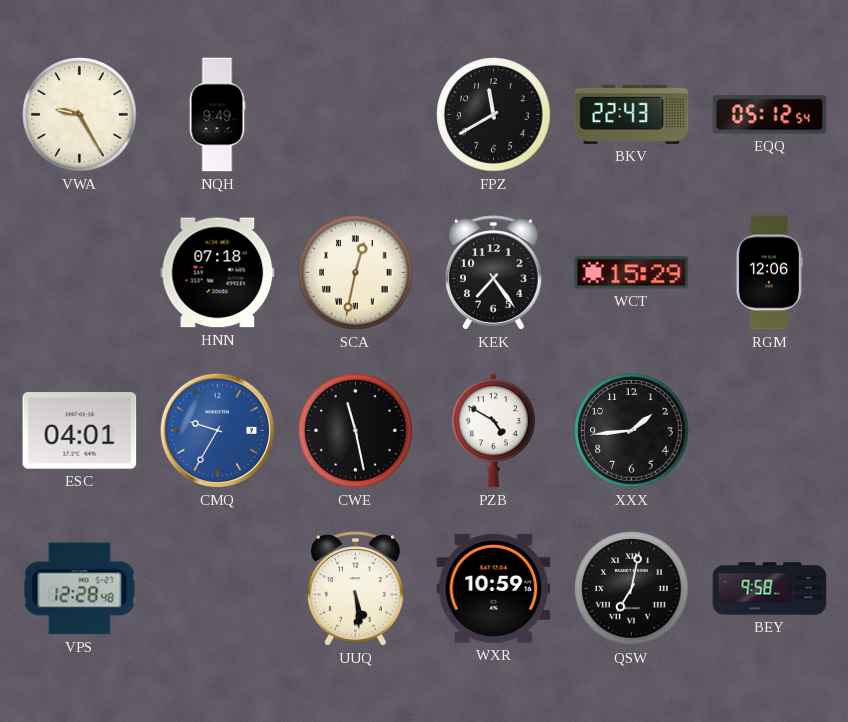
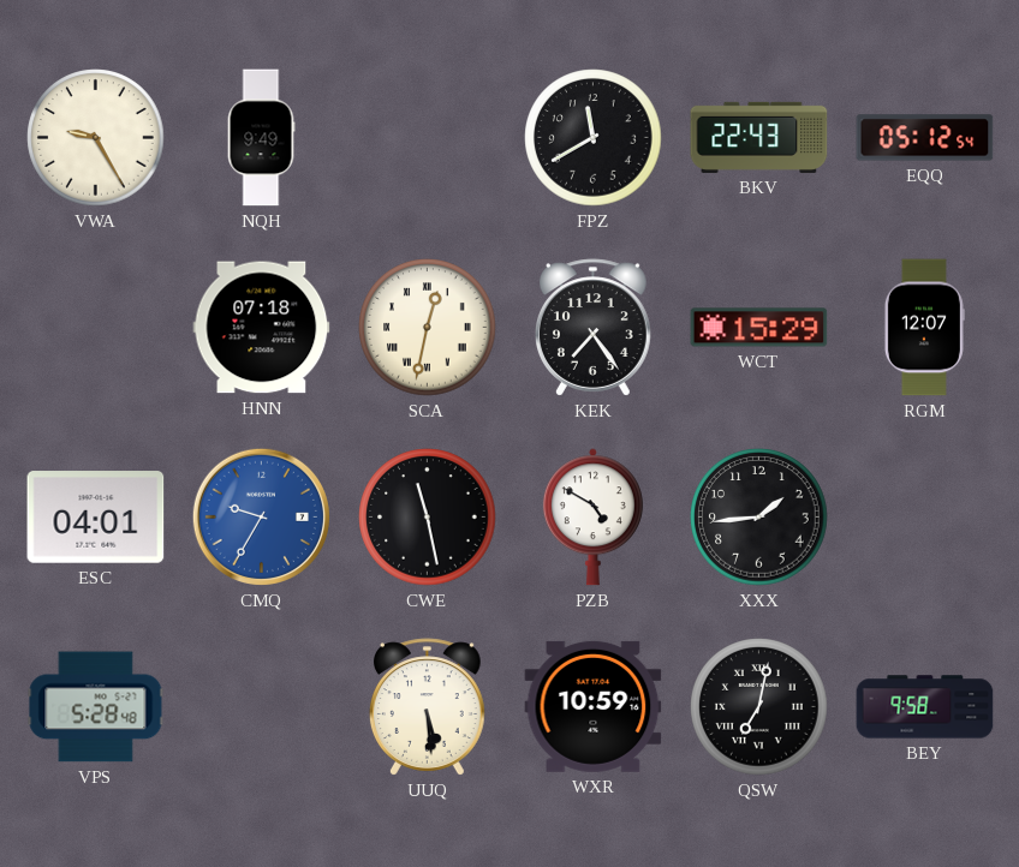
RGM: 12:06 -> 12:07 (924, 328)
VPS: 12:28 -> 5:28 (96, 707)
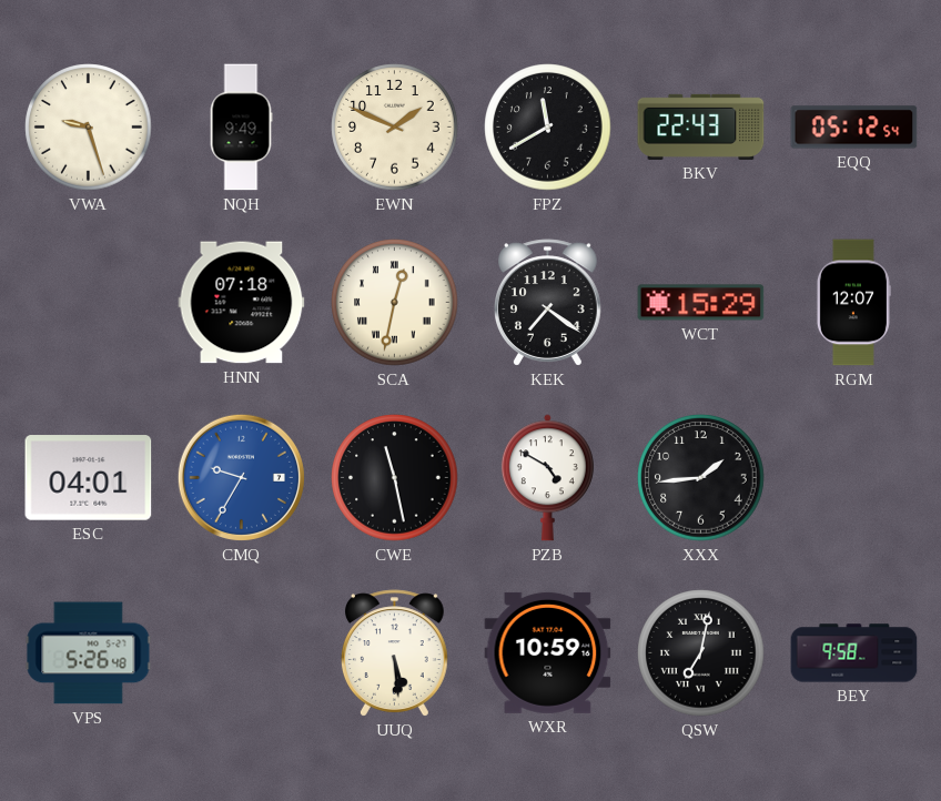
VWA: 9:25 -> 9:27 (89, 128)
EWN: none -> 1:49 (395, 128)
KEK: 7:24 -> 7:21 (547, 303)
VPS: 5:28 -> 5:26 (89, 653)
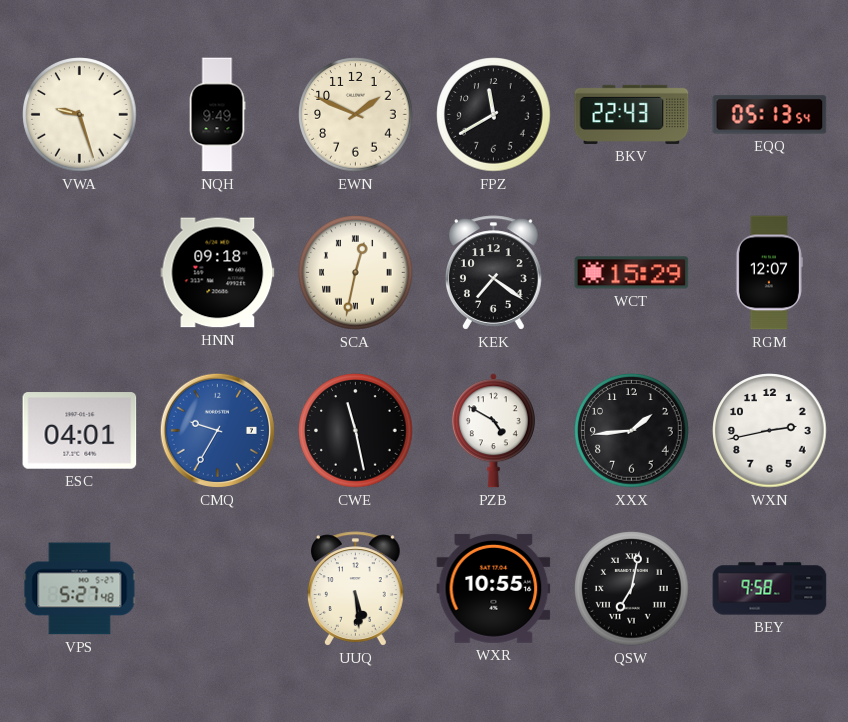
EQQ: 05:12 -> 05:13 (770, 115)
HNN: 07:18 -> 09:18 (218, 273)
WXN: none -> 2:43 (770, 431)
VPS: 5:26 -> 5:27 (80, 589)
WXR: 10:59 -> 10:55 (494, 588)
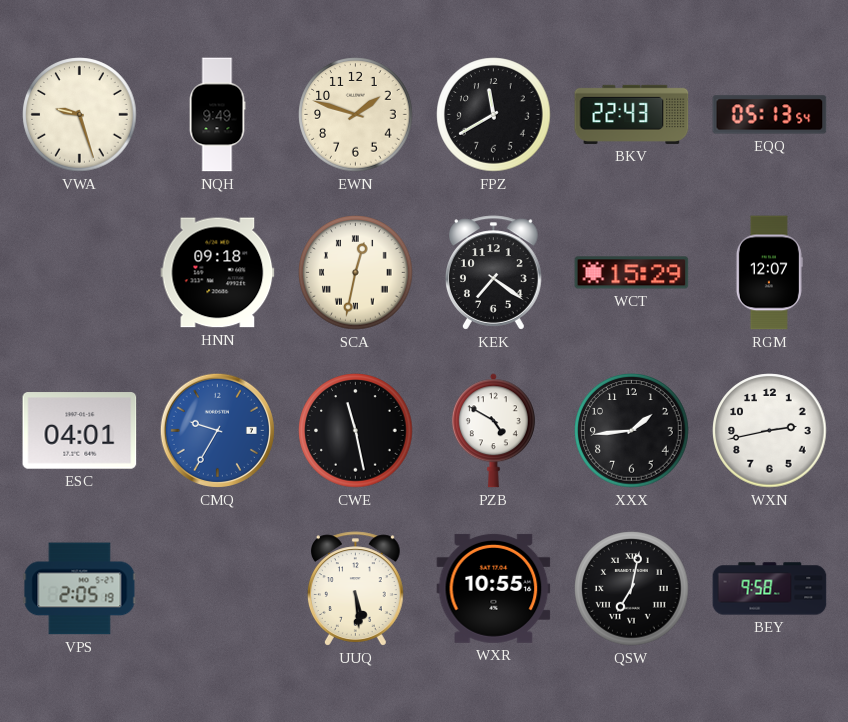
EWN: 1:49 -> 1:48 (356, 115)
VPS: 5:27 -> 2:05 (80, 589)
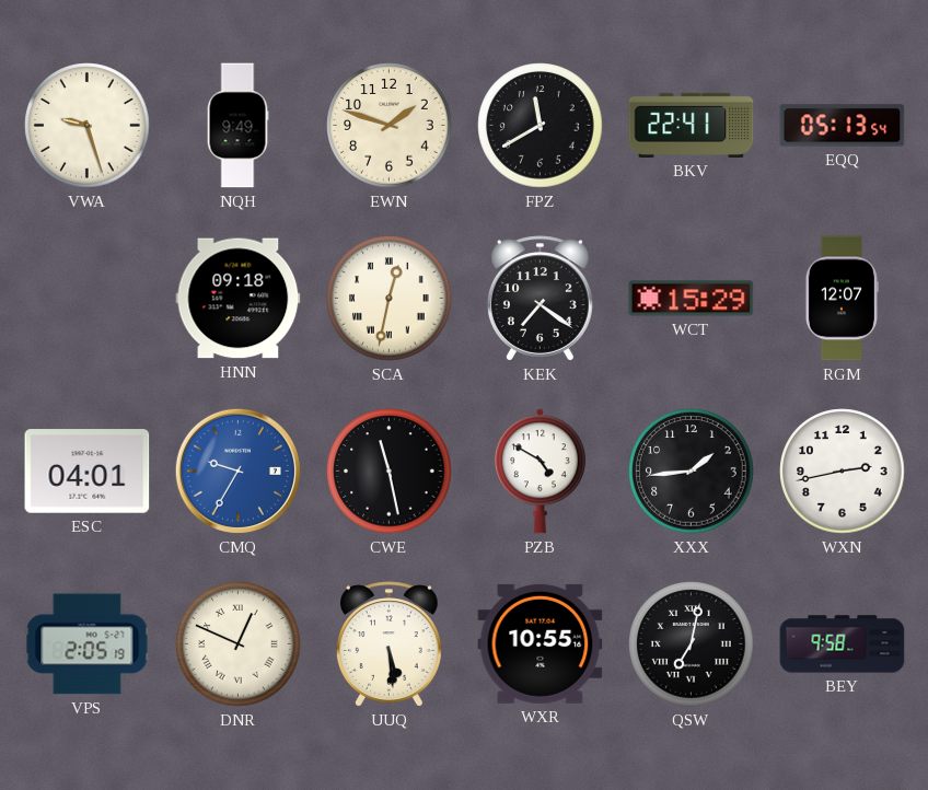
BKV: 22:43 -> 22:41 (692, 125)
DNR: none -> 12:49 (239, 644)
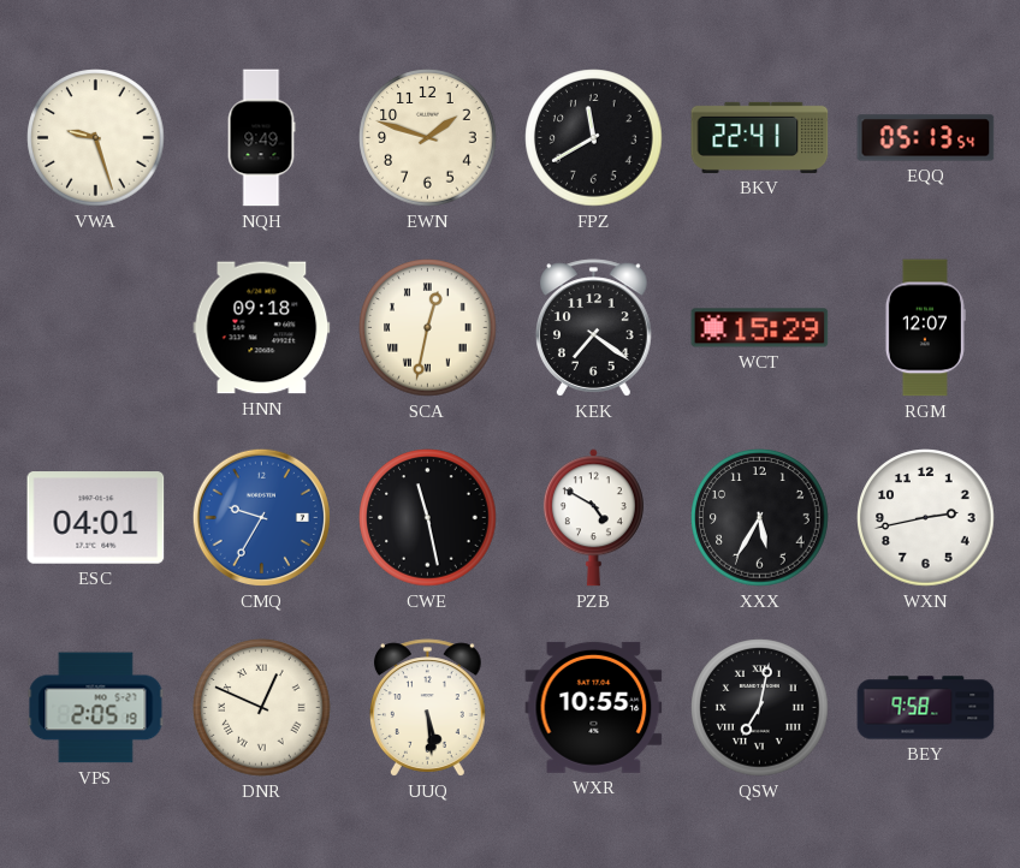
XXX: 1:44 -> 5:35 (760, 518)
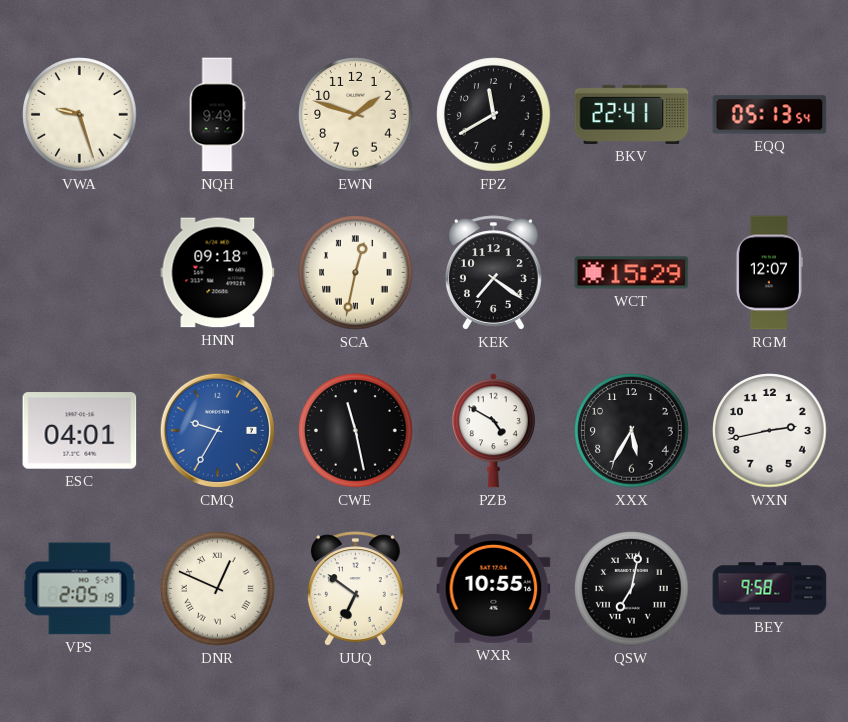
UUQ: 5:29 -> 6:51 (355, 589)
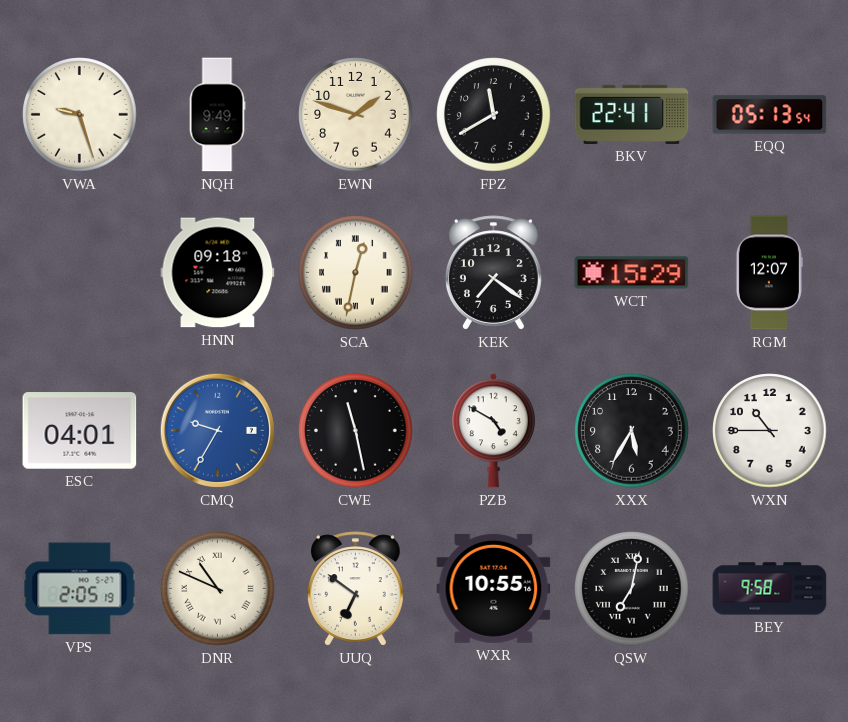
WXN: 2:43 -> 10:45 (770, 431)
DNR: 12:49 -> 10:49 (218, 589)
